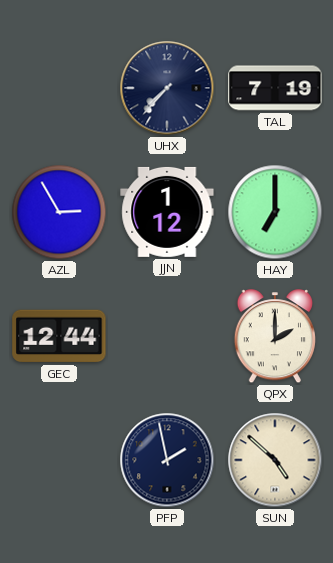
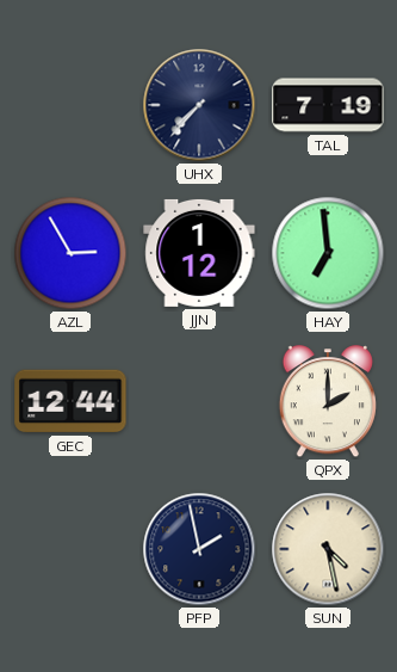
HAY: 7:00 -> 6:59 (328, 253)
SUN: 4:52 -> 4:28 (328, 549)
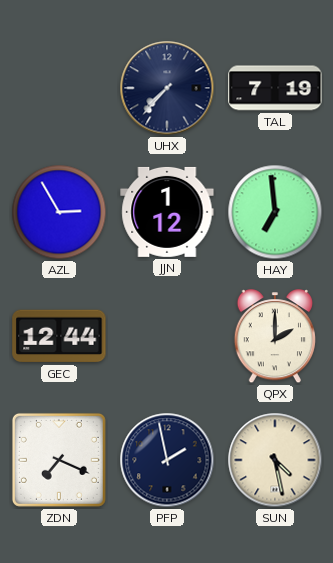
ZDN: none -> 7:19 (59, 460)
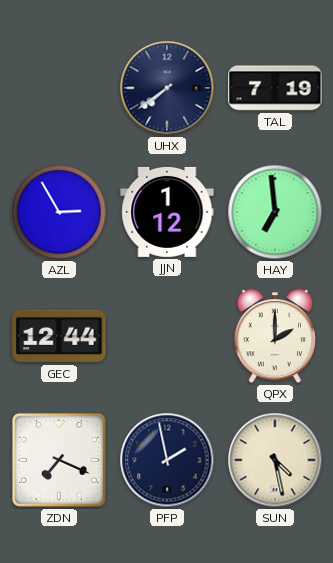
UHX: 7:37 -> 7:39 (167, 88)
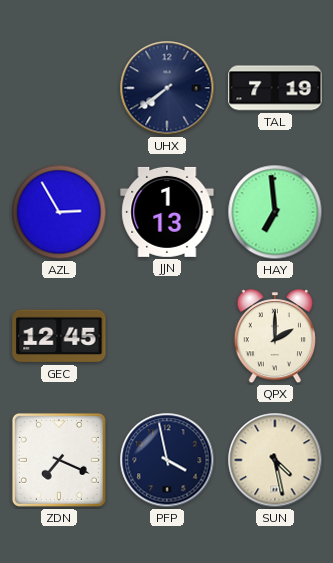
JJN: 1:12 -> 1:13 (167, 212)
GEC: 12:44 -> 12:45 (59, 336)
PFP: 1:58 -> 3:58 (167, 460)
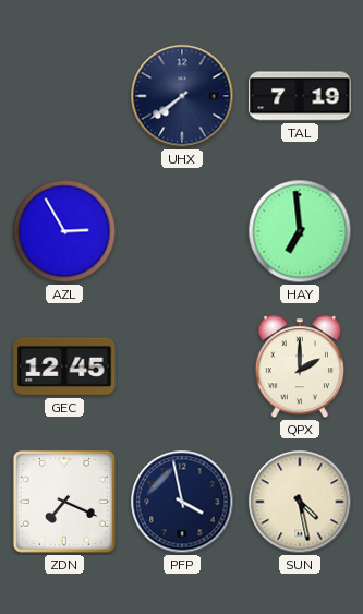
JJN: 1:13 -> none (167, 212)
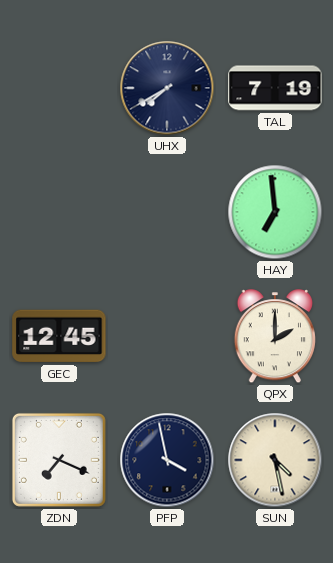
UHX: 7:39 -> 7:40 (167, 88)
AZL: 2:55 -> none (64, 231)
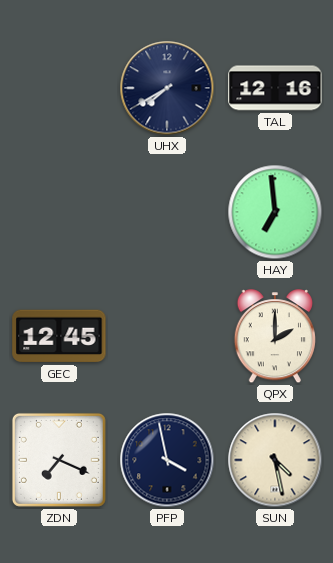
TAL: 7:19 -> 12:16 (275, 88)
